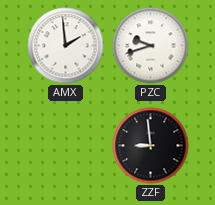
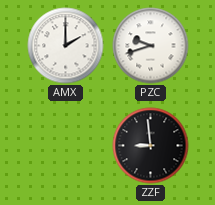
AMX: 1:59 -> 2:00 (66, 46)
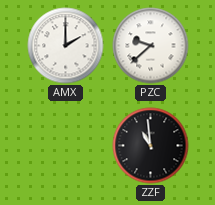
PZC: 9:42 -> 9:38 (151, 46)
ZZF: 8:59 -> 10:59 (151, 146)
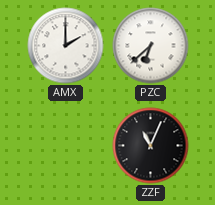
PZC: 9:38 -> 6:38 (151, 46)
ZZF: 10:59 -> 11:04 (151, 146)
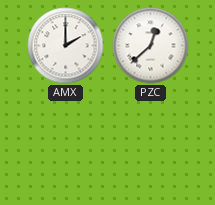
PZC: 6:38 -> 12:38 (151, 46)
ZZF: 11:04 -> none (151, 146)
